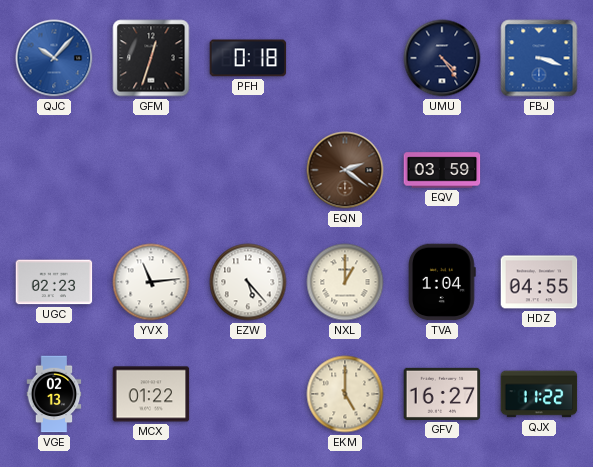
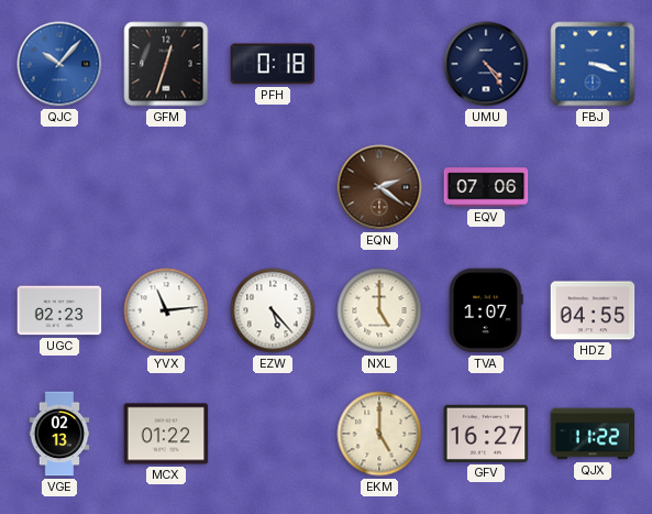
EQV: 03:59 -> 07:06 (486, 187)
NXL: 1:00 -> 5:00 (379, 310)
TVA: 1:04 -> 1:07 (487, 310)
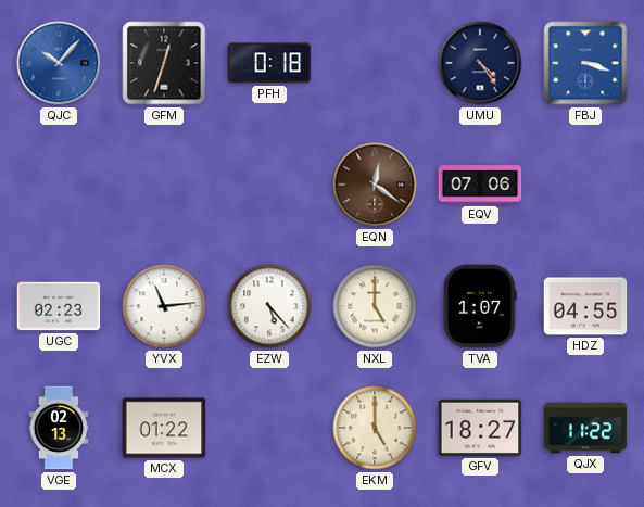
EQN: 2:21 -> 12:21 (375, 185)
GFV: 16:27 -> 18:27 (480, 428)
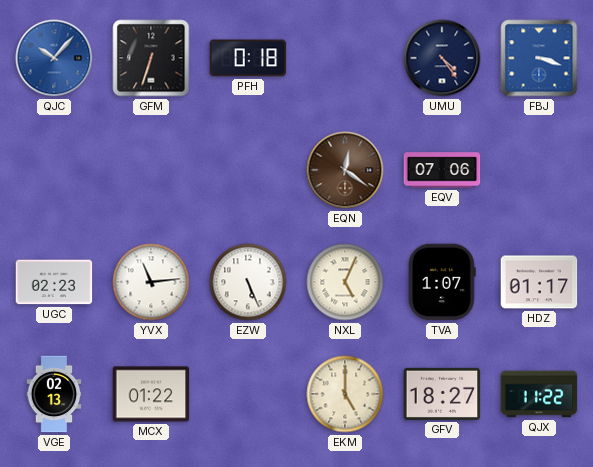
GFM: 12:33 -> 6:33 (151, 58)
EZW: 5:23 -> 5:26 (248, 282)
NXL: 5:00 -> 5:04 (345, 282)
HDZ: 04:55 -> 01:17 (539, 282)
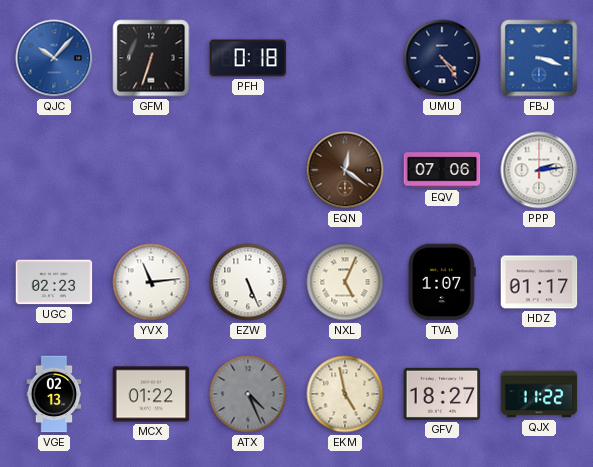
PPP: none -> 2:14 (539, 170)
ATX: none -> 4:26 (248, 394)
EKM: 5:00 -> 4:58 (345, 394)
